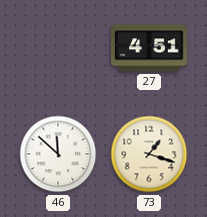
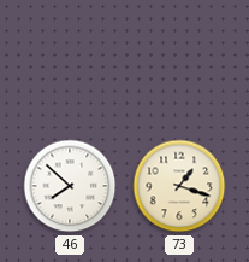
27: 4:51 -> none (150, 48)
46: 11:52 -> 7:52 (70, 186)
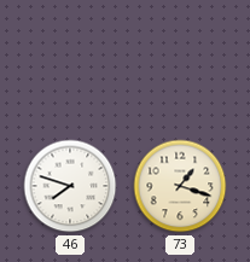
46: 7:52 -> 7:48 (70, 186)
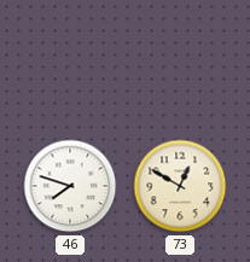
73: 1:18 -> 12:50 (180, 186)
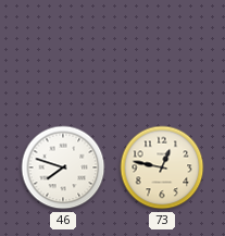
73: 12:50 -> 12:47 (162, 167)
